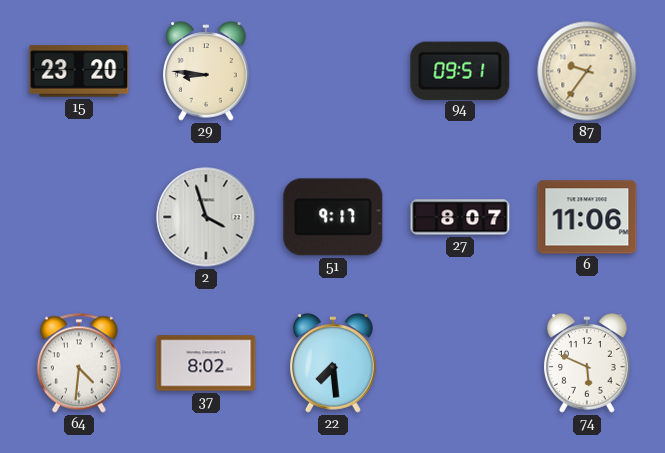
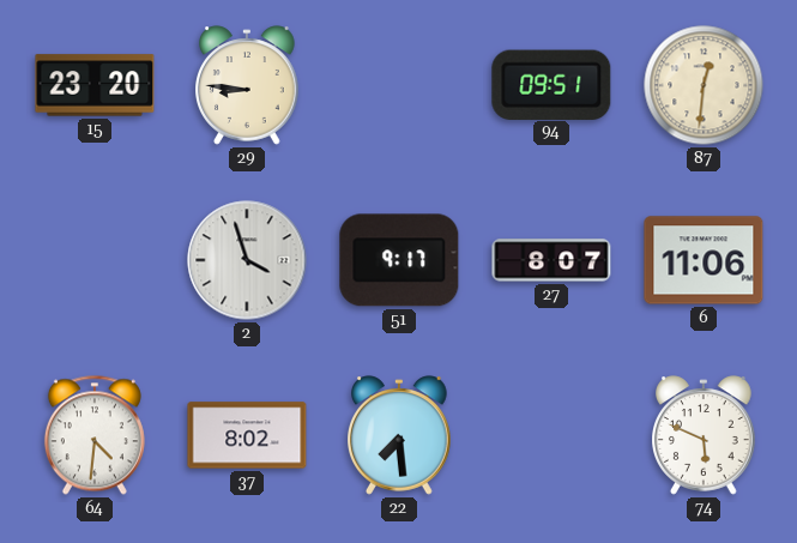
87: 9:36 -> 12:31 (704, 85)
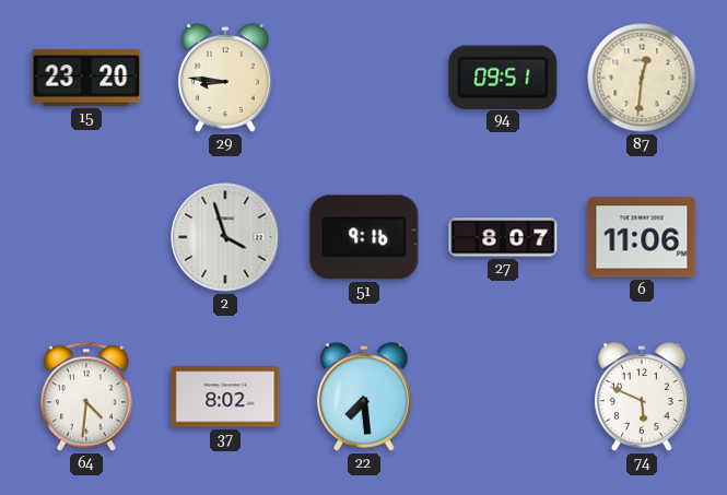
51: 9:17 -> 9:16 (364, 237)
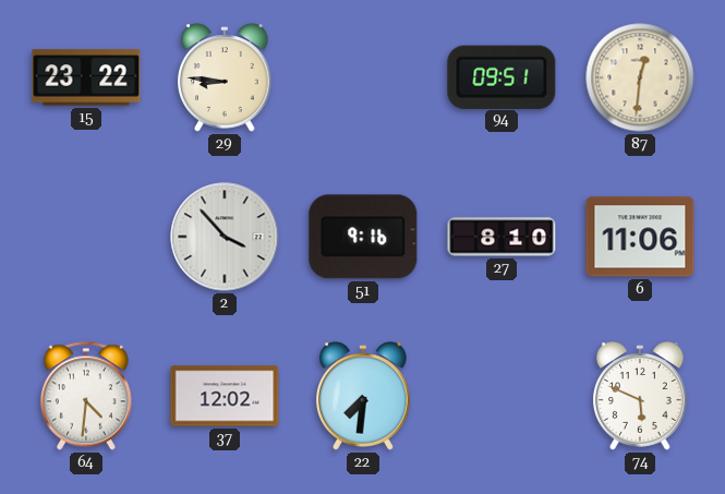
15: 23:20 -> 23:22 (86, 77)
2: 3:57 -> 3:53 (225, 237)
27: 8:07 -> 8:10 (502, 237)
37: 8:02 -> 12:02 (225, 396)
22: 7:29 -> 7:31 (364, 396)
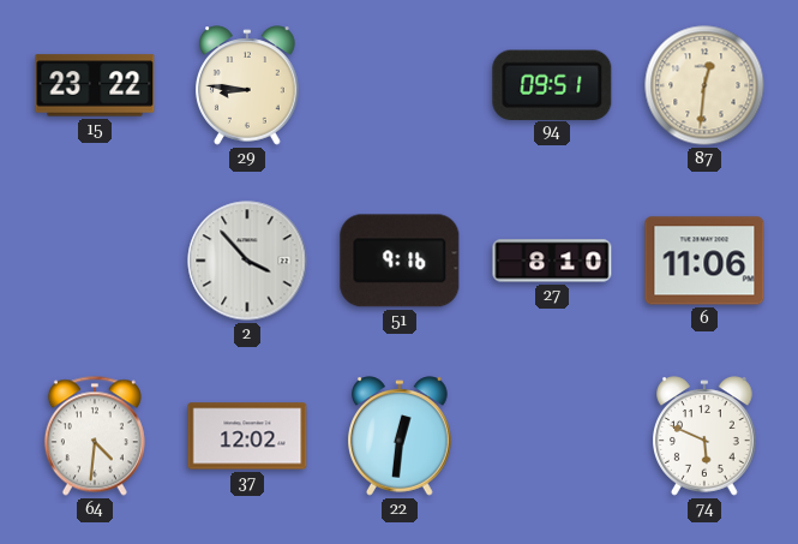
22: 7:31 -> 12:31 (401, 436)
